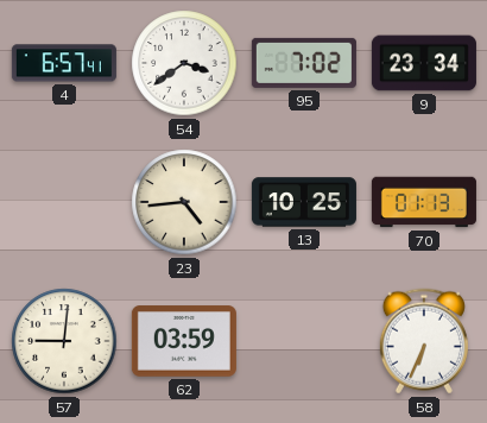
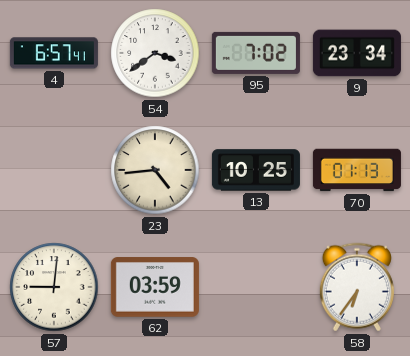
58: 6:34 -> 6:36 (357, 287)
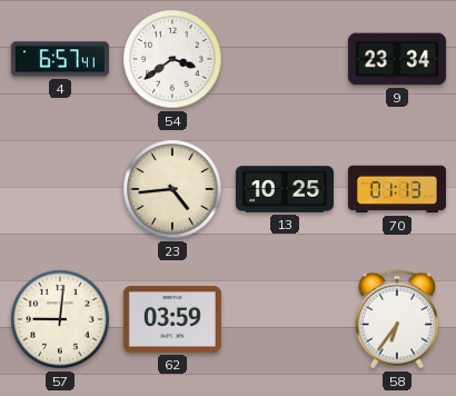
95: 7:02 -> none (256, 53)
